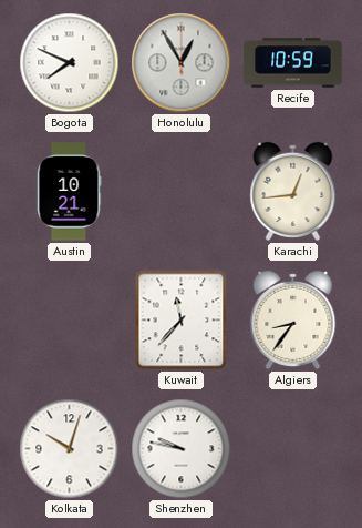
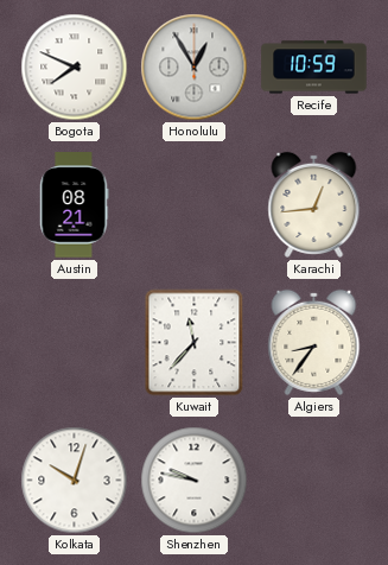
Austin: 10:21 -> 08:21 (75, 205)
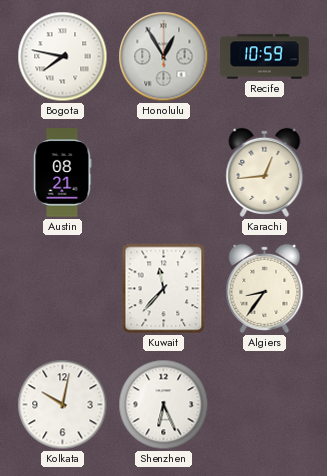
Bogota: 7:49 -> 7:47 (63, 57)
Kolkata: 10:03 -> 10:02 (63, 405)
Shenzhen: 9:47 -> 6:26 (164, 405)
